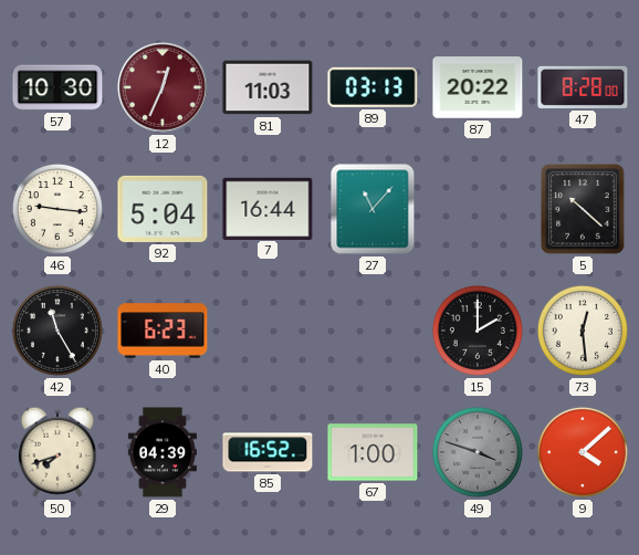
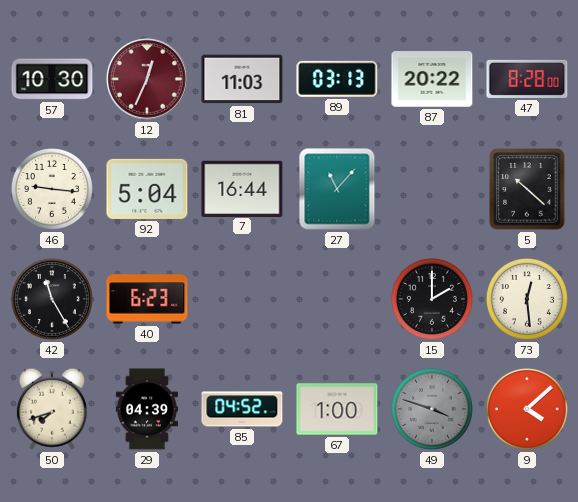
85: 16:52 -> 04:52 (242, 409)
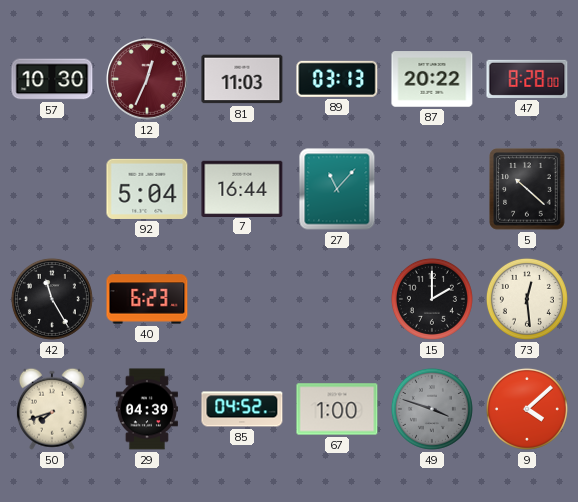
46: 9:16 -> none (52, 189)
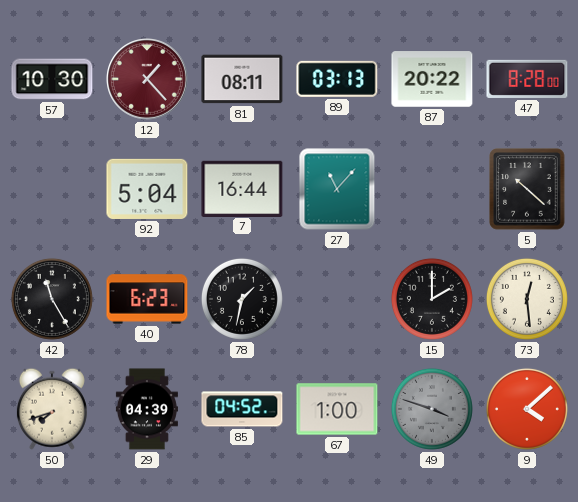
12: 12:34 -> 1:23 (147, 79)
81: 11:03 -> 08:11 (242, 79)
78: none -> 1:32 (242, 299)
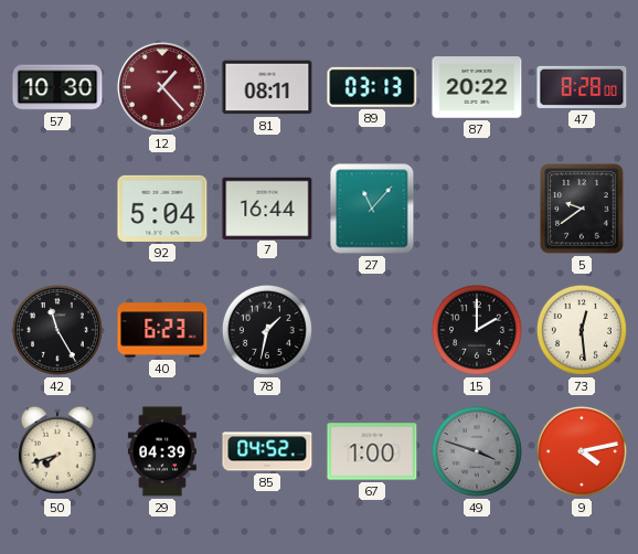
5: 10:22 -> 9:39 (582, 209)
9: 4:08 -> 4:13 (582, 451)
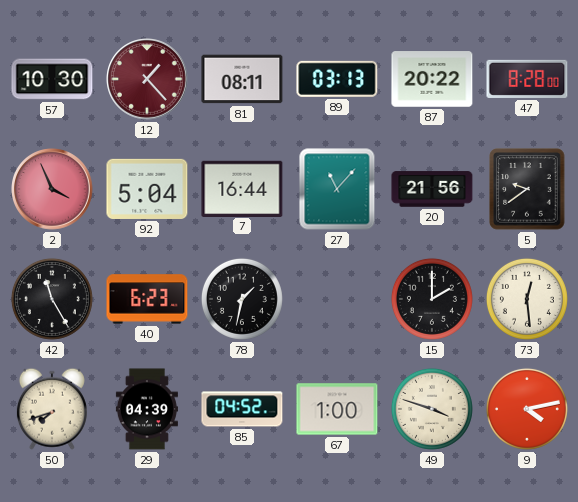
2: none -> 3:56 (52, 189)
20: none -> 21:56 (432, 189)
49 dial: grey -> cream (432, 409)
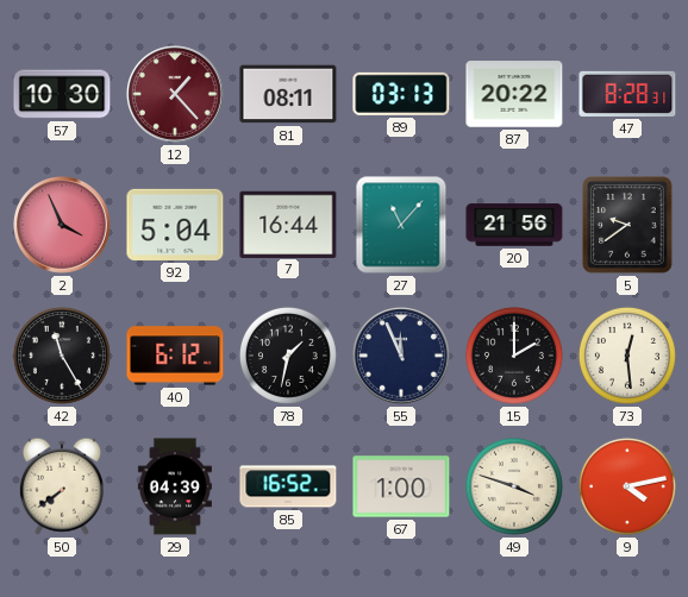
47: 8:28:00 -> 8:28:31 (627, 94)
40: 6:23 -> 6:12 (175, 356)
55: none -> 11:56 (401, 356)
50: 7:42 -> 7:39 (62, 486)
85: 04:52 -> 16:52 (288, 486)
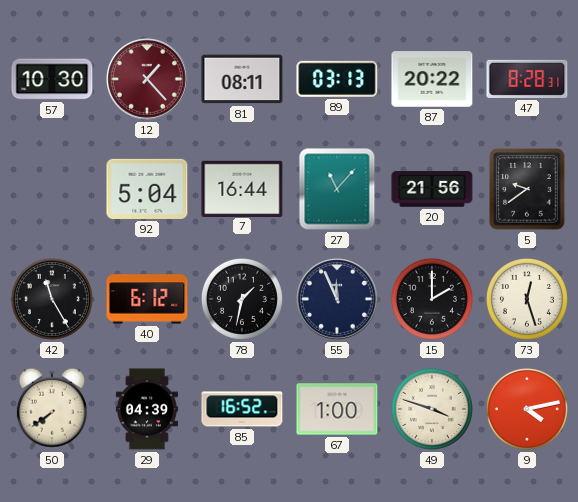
2: 3:56 -> none (62, 225)
73: 12:29 -> 12:27 (527, 299)
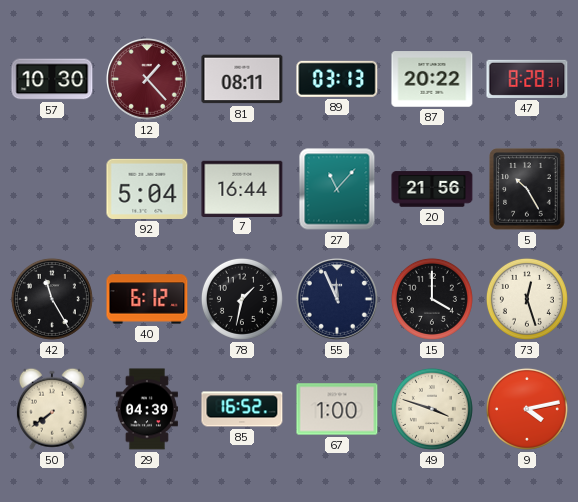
5: 9:39 -> 10:25 (527, 189)
15: 2:00 -> 4:00 (432, 299)
